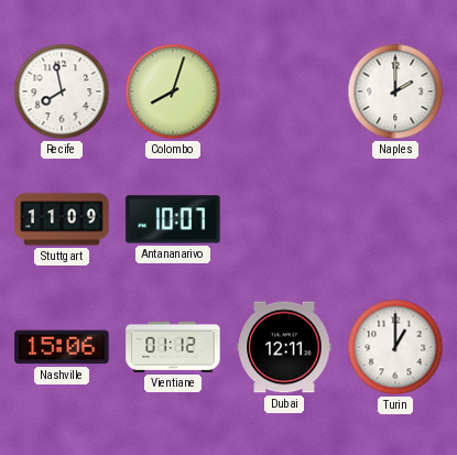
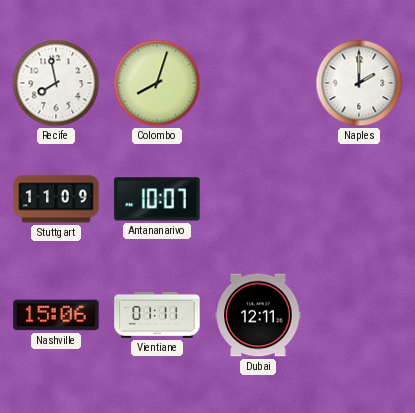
Vientiane: 01:12 -> 01:11 (157, 315)
Turin: 1:00 -> none (395, 347)
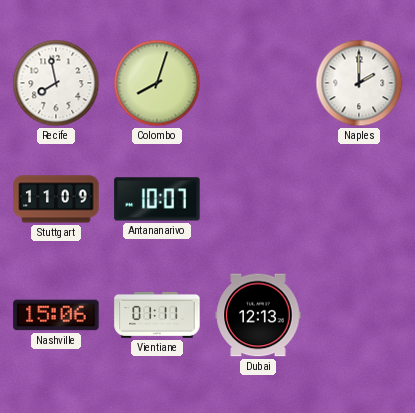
Dubai: 12:11 -> 12:13 (258, 315)
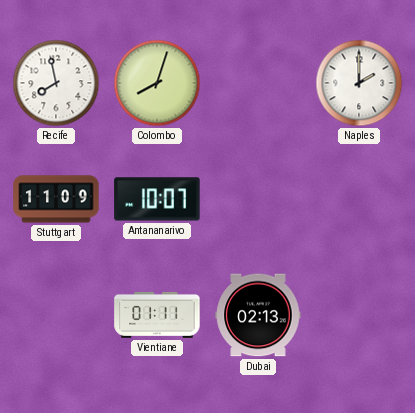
Nashville: 15:06 -> none (56, 315)
Dubai: 12:13 -> 02:13 (258, 315)
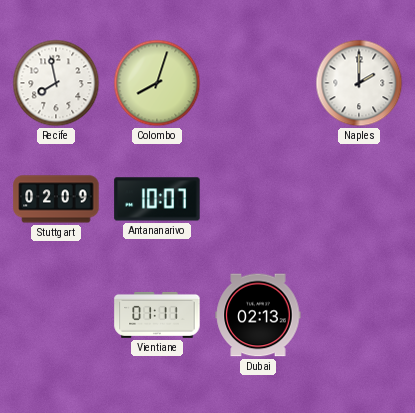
Stuttgart: 11:09 -> 02:09 (56, 199)
